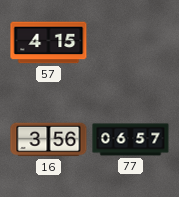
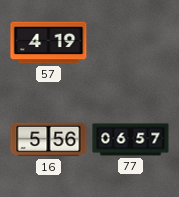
57: 4:15 -> 4:19 (49, 43)
16: 3:56 -> 5:56 (49, 140)
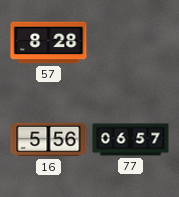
57: 4:19 -> 8:28 (49, 43)
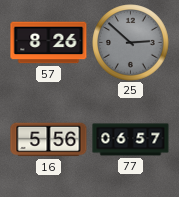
57: 8:28 -> 8:26 (49, 43)
25: none -> 2:52 (131, 43)
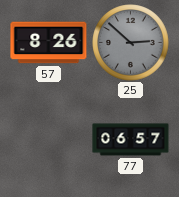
16: 5:56 -> none (49, 140)
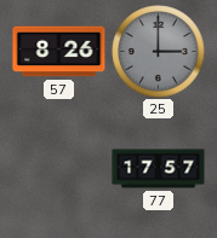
25: 2:52 -> 3:00 (159, 52)
77: 06:57 -> 17:57 (159, 169)
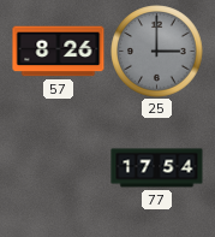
77: 17:57 -> 17:54 (157, 168)
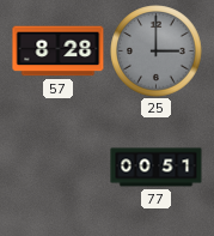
57: 8:26 -> 8:28 (59, 52)
77: 17:54 -> 00:51 (157, 168)
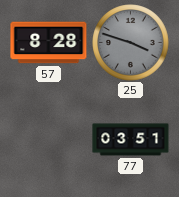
25: 3:00 -> 3:48 (131, 43)
77: 00:51 -> 03:51 (131, 140)
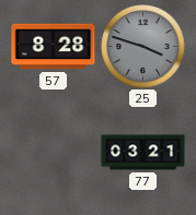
77: 03:51 -> 03:21 (143, 153)
